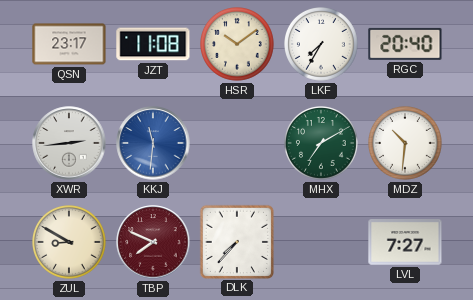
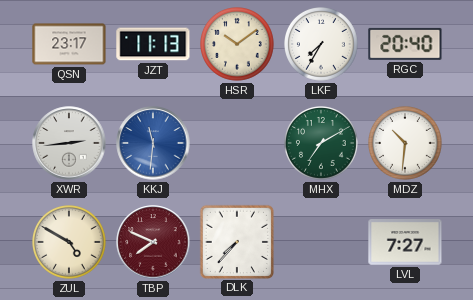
JZT: 11:08 -> 11:13 (153, 44)
ZUL: 8:50 -> 4:50 (70, 243)
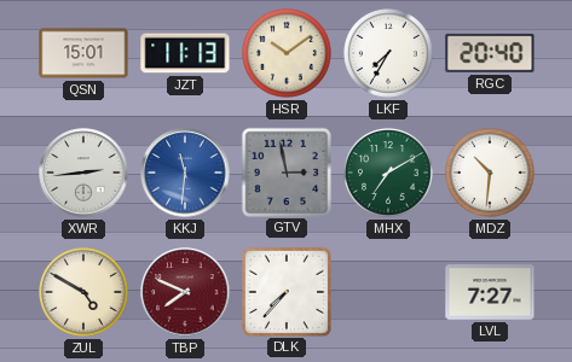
QSN: 23:17 -> 15:01 (83, 53)
GTV: none -> 2:58 (285, 171)
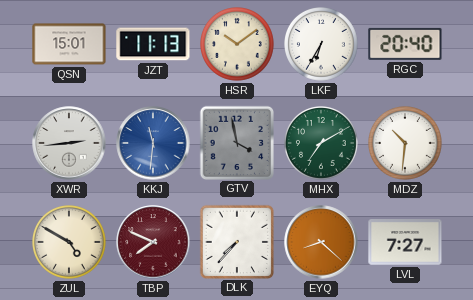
LKF: 7:35 -> 6:35 (322, 45)
GTV: 2:58 -> 3:58 (236, 142)
EYQ: none -> 8:22 (321, 242)
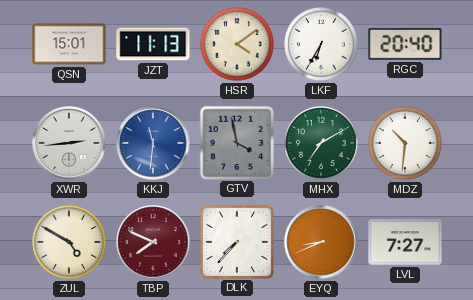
HSR: 10:09 -> 4:09 (238, 45)
EYQ: 8:22 -> 8:41 (321, 242)
